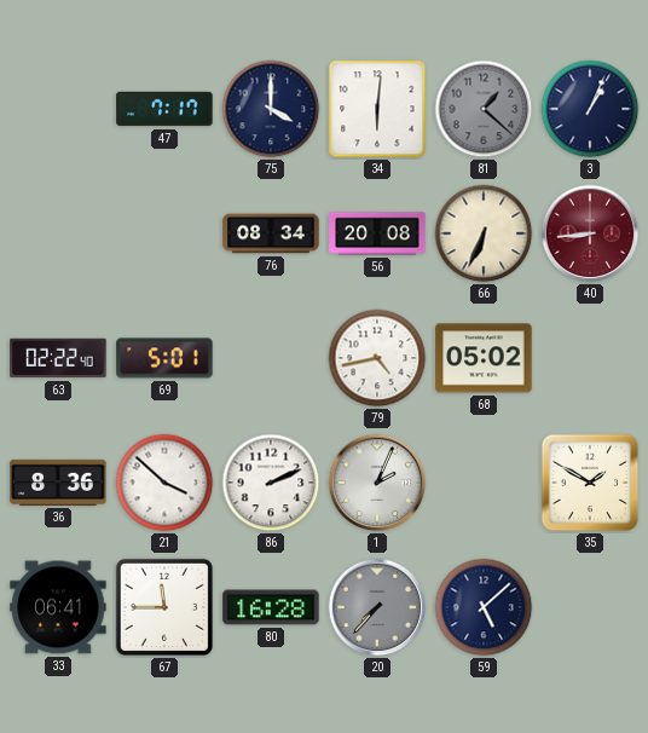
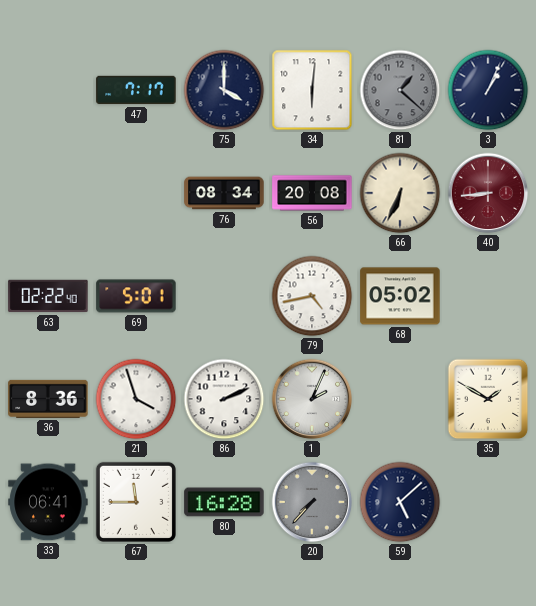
21: 3:52 -> 3:57 (136, 399)
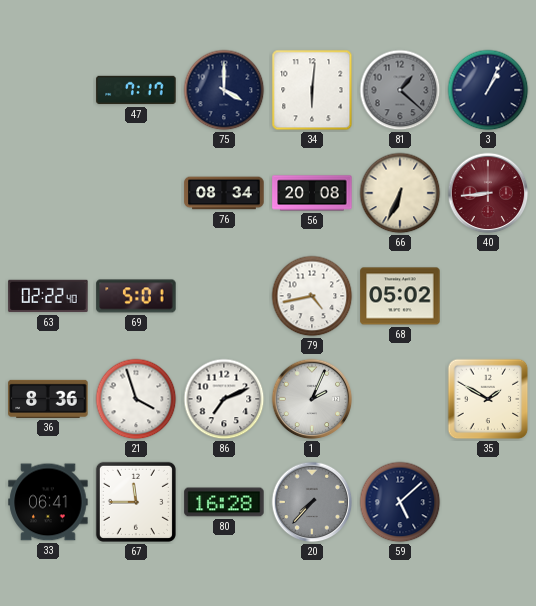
86: 2:11 -> 7:11 (224, 399)
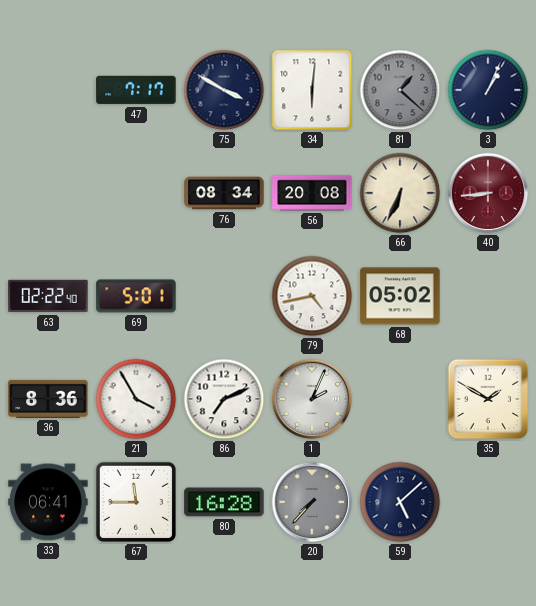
75: 4:00 -> 3:50 (224, 90)
21: 3:57 -> 3:55 (136, 399)
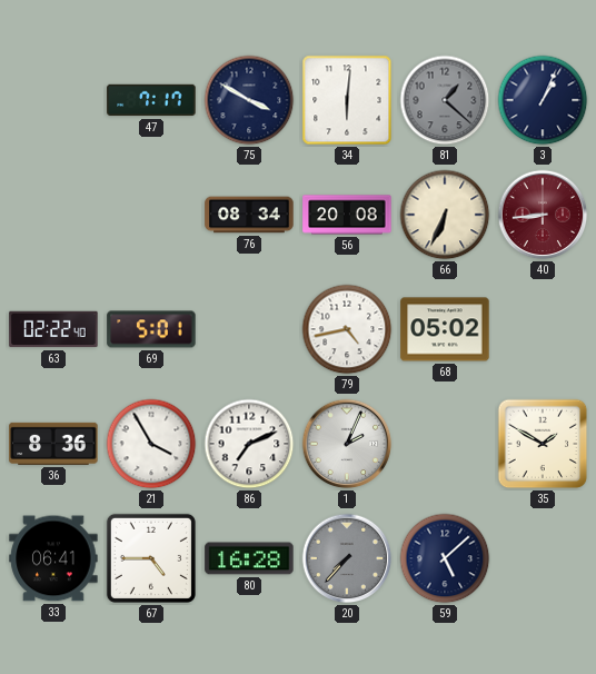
67: 11:45 -> 4:45 (151, 558)
